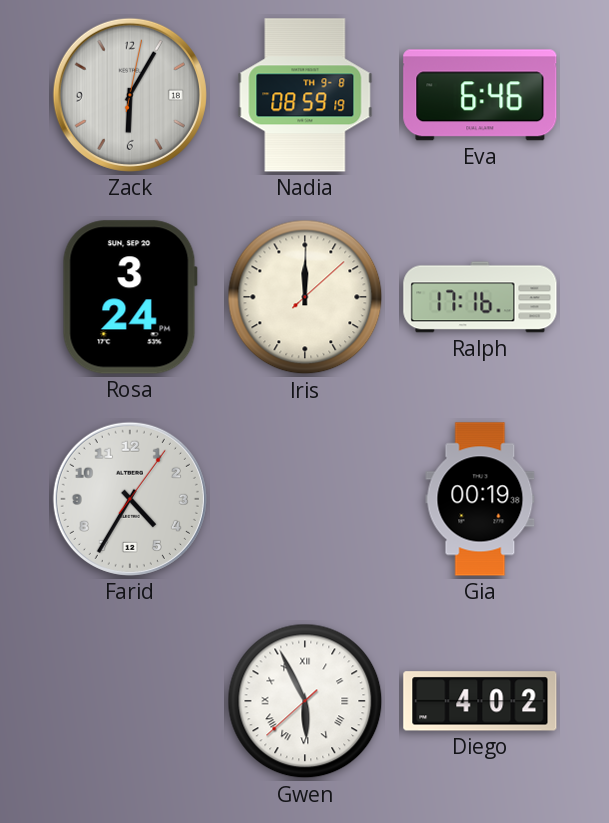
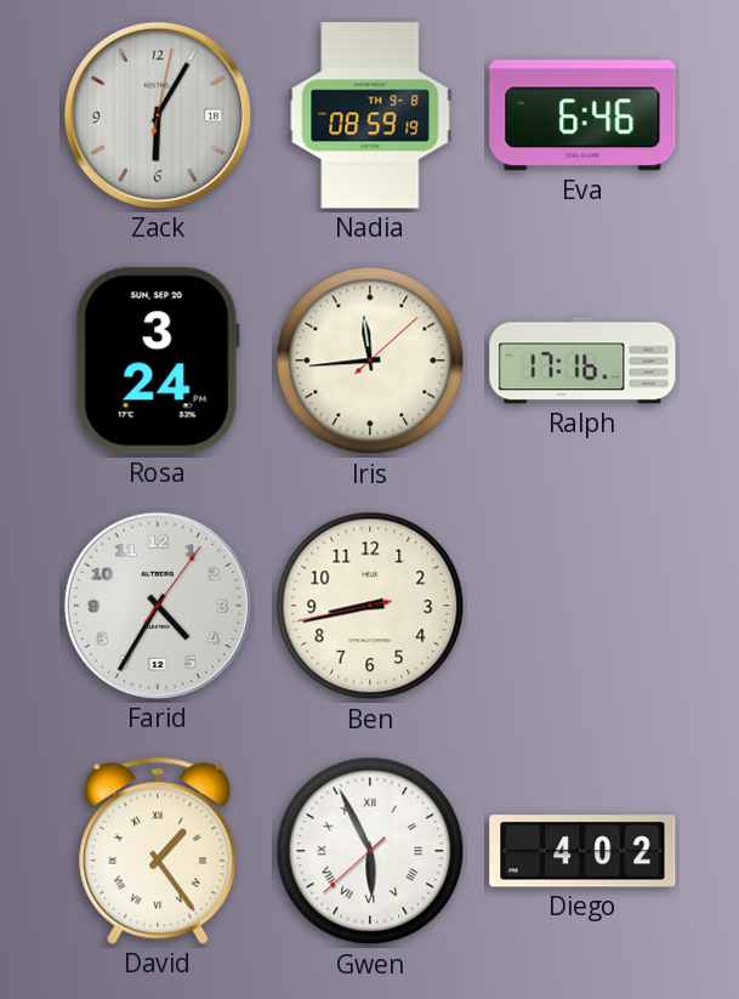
Iris: 12:00 -> 11:44 (370, 361)
Ben: none -> 8:42 (370, 606)
Gia: 00:19 -> none (480, 499)
David: none -> 1:24 (158, 851)
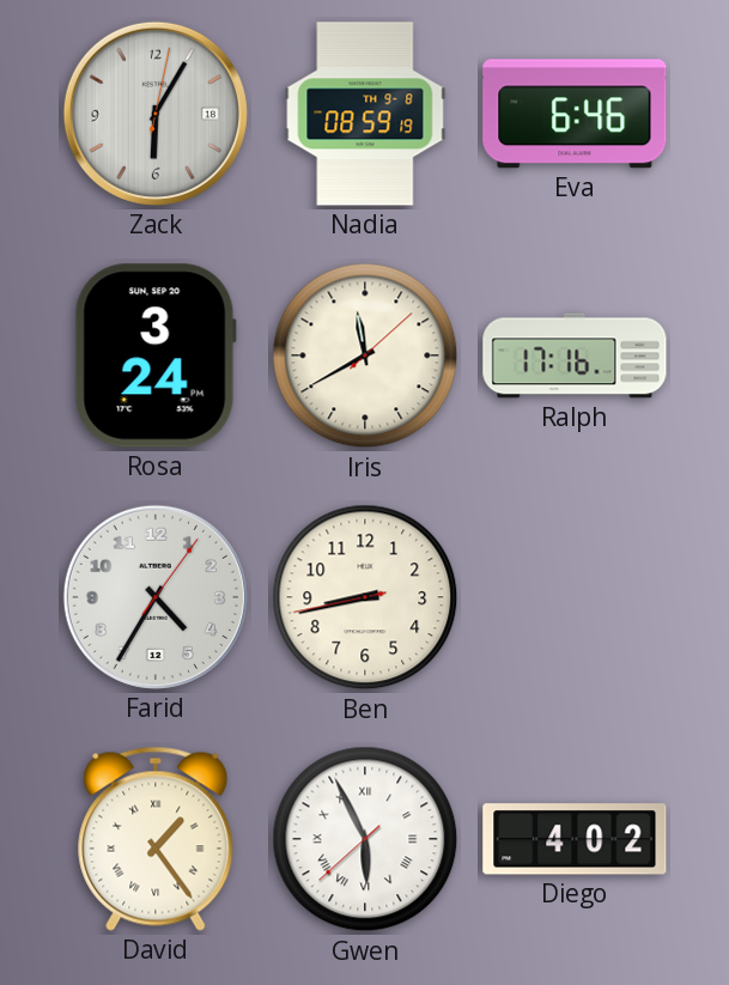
Iris: 11:44 -> 11:40 (365, 355)
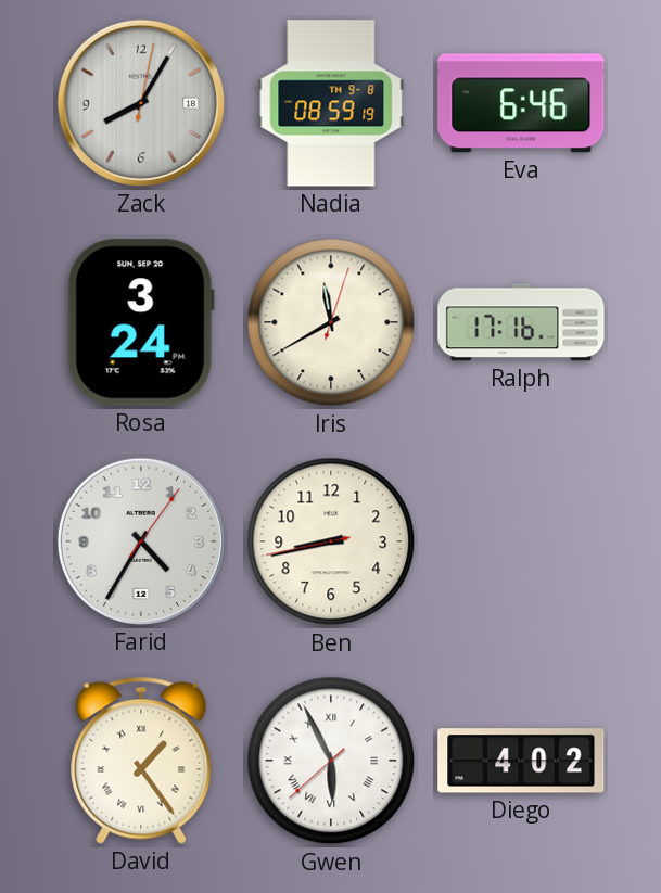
Zack: 6:05 -> 8:05 (141, 103)
Iris: 11:40:08 -> 11:40:03 (331, 322)
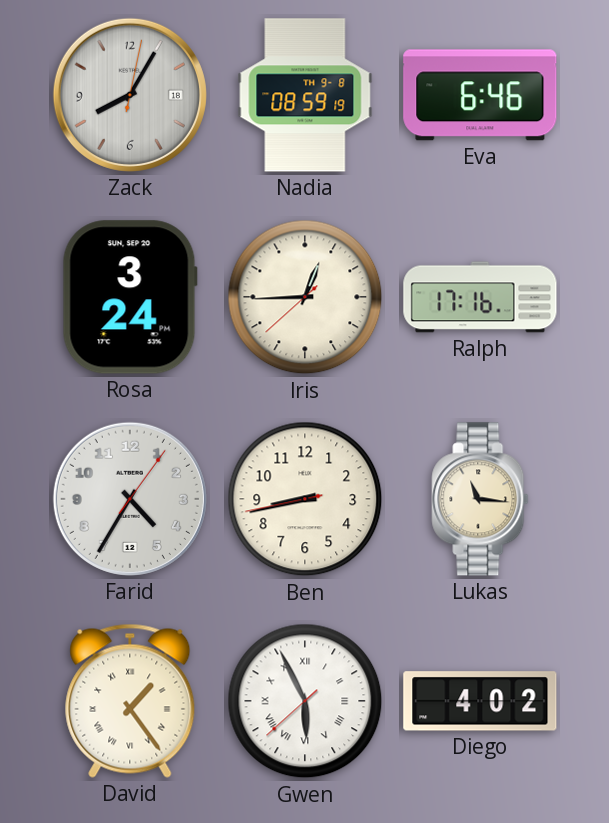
Iris: 11:40 -> 12:44 (305, 297)
Lukas: none -> 11:16 (480, 499)
